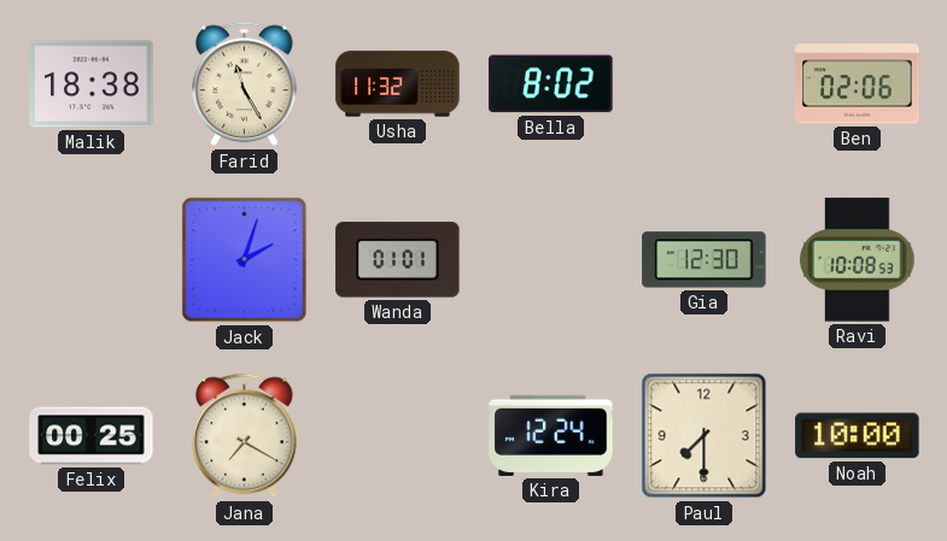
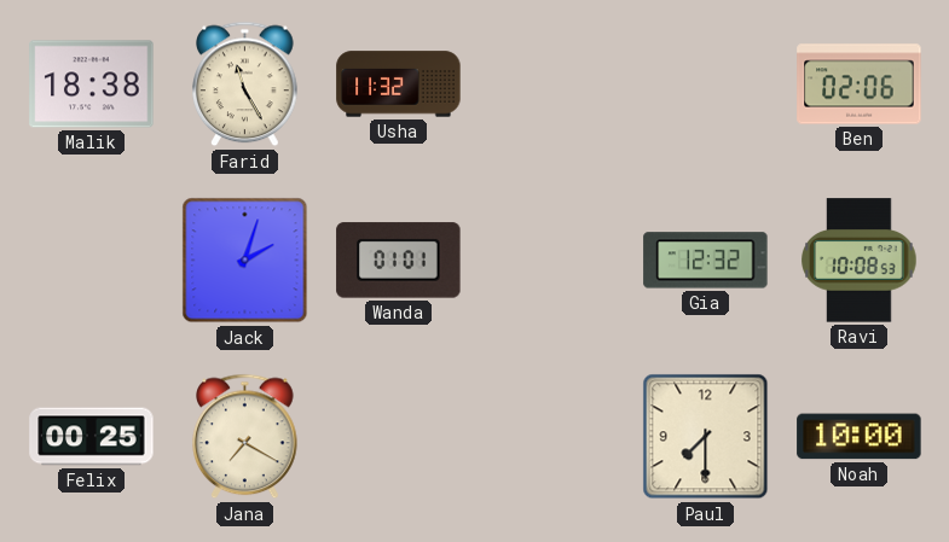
Bella: 8:02 -> none (551, 84)
Gia: 12:30 -> 12:32 (706, 261)
Kira: 12:24 -> none (551, 435)
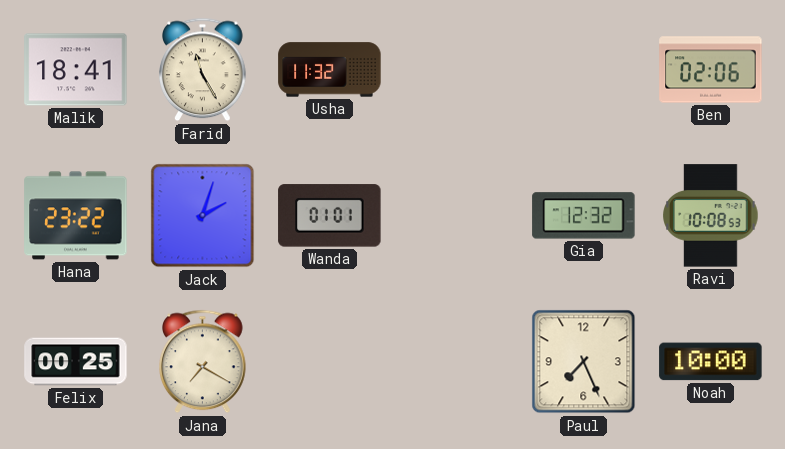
Malik: 18:38 -> 18:41 (76, 70)
Hana: none -> 23:22 (76, 216)
Paul: 7:30 -> 7:26 (584, 362)
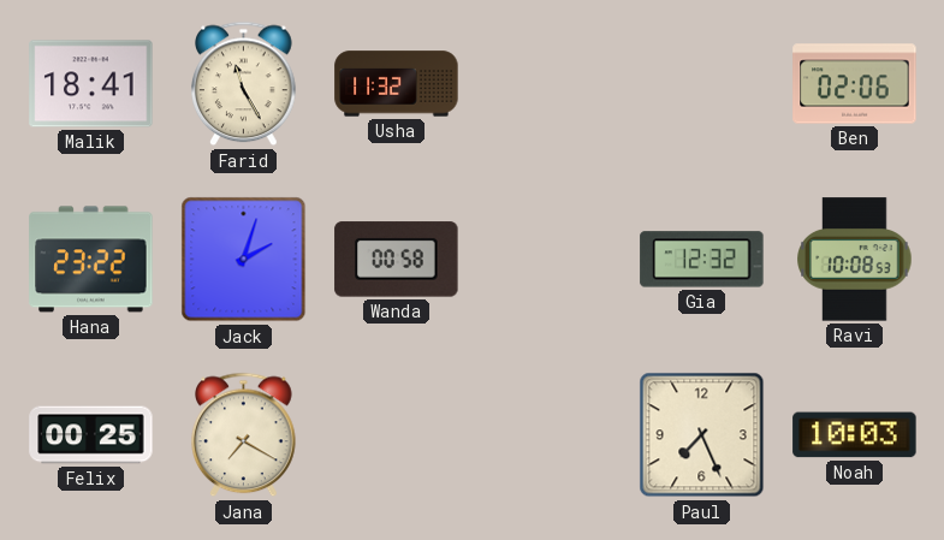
Wanda: 01:01 -> 00:58 (397, 260)
Noah: 10:00 -> 10:03 (855, 435)
